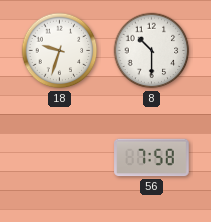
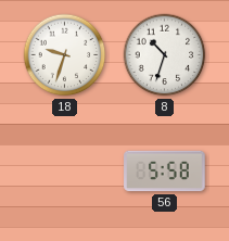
8: 10:30 -> 10:33 (165, 55)
56: 7:58 -> 5:58 (165, 172)
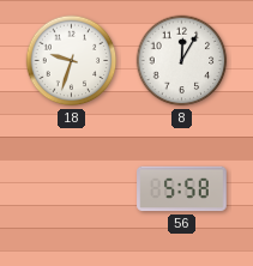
8: 10:33 -> 12:05 (182, 61)
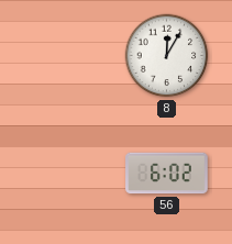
18: 9:33 -> none (72, 61)
56: 5:58 -> 6:02 (167, 174)
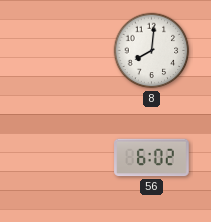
8: 12:05 -> 8:01 (152, 51)
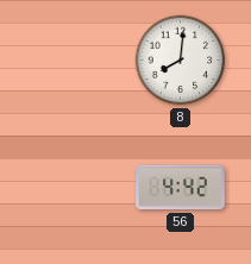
56: 6:02 -> 4:42 (181, 188)
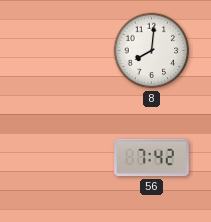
56: 4:42 -> 7:42 (152, 158)
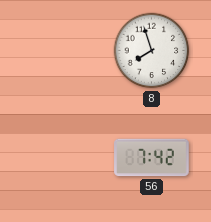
8: 8:01 -> 7:57 (152, 51)
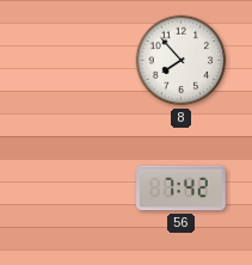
8: 7:57 -> 7:53 (182, 61)
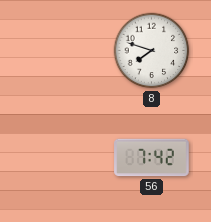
8: 7:53 -> 7:48 (152, 51)
